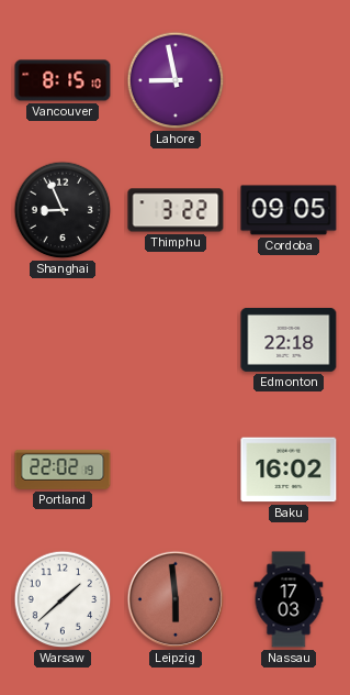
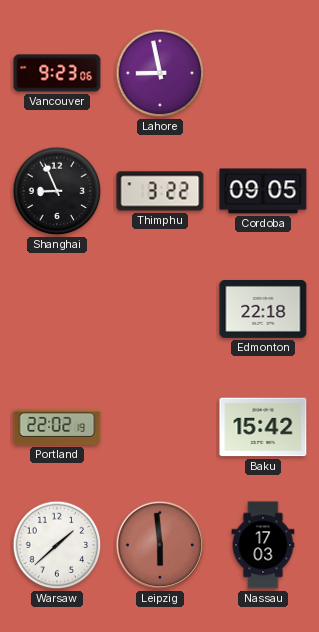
Vancouver: 8:15 -> 9:23 (57, 73)
Baku: 16:02 -> 15:42 (263, 427)
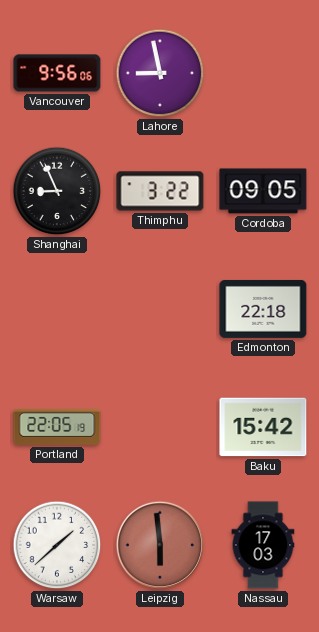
Vancouver: 9:23 -> 9:56 (57, 73)
Portland: 22:02 -> 22:05 (57, 427)
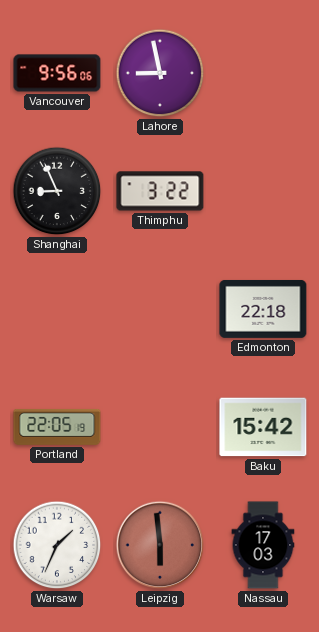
Cordoba: 09:05 -> none (263, 191)
Warsaw: 1:38 -> 1:34 (57, 545)
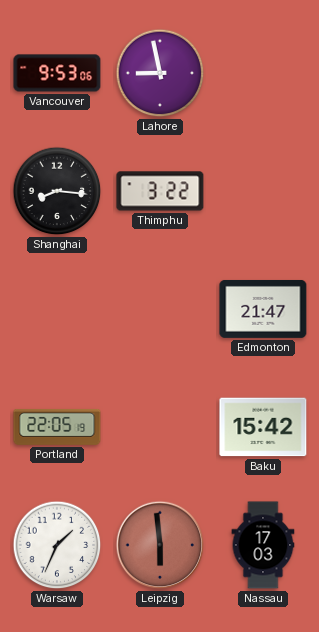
Vancouver: 9:56 -> 9:53 (57, 73)
Shanghai: 8:56 -> 8:16 (57, 191)
Edmonton: 22:18 -> 21:47 (263, 309)
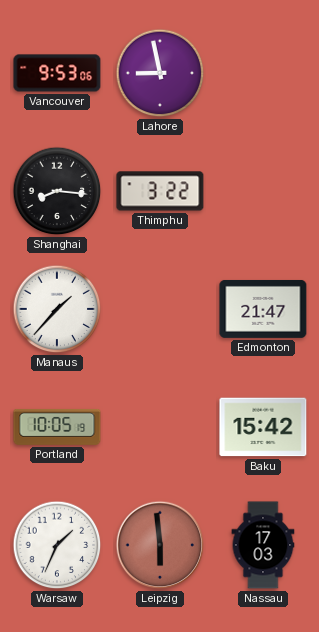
Manaus: none -> 1:37 (57, 309)
Portland: 22:05 -> 10:05 (57, 427)
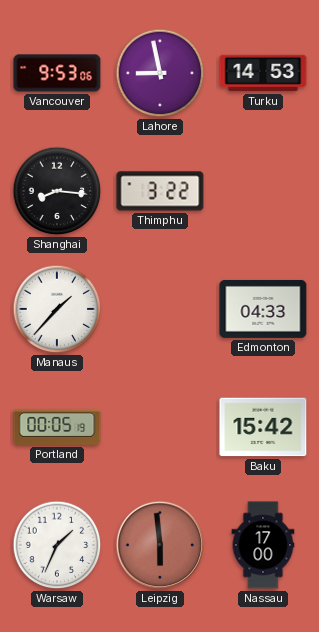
Turku: none -> 14:53 (263, 73)
Edmonton: 21:47 -> 04:33 (263, 309)
Portland: 10:05 -> 00:05 (57, 427)
Nassau: 17:03 -> 17:00 (263, 545)
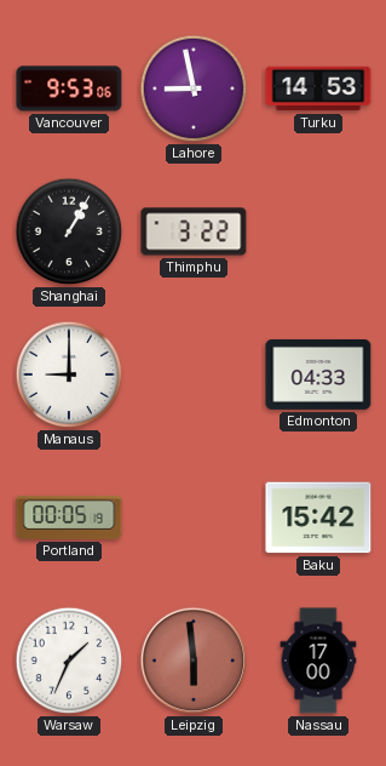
Shanghai: 8:16 -> 1:05 (69, 231)
Manaus: 1:37 -> 9:00 (69, 375)
